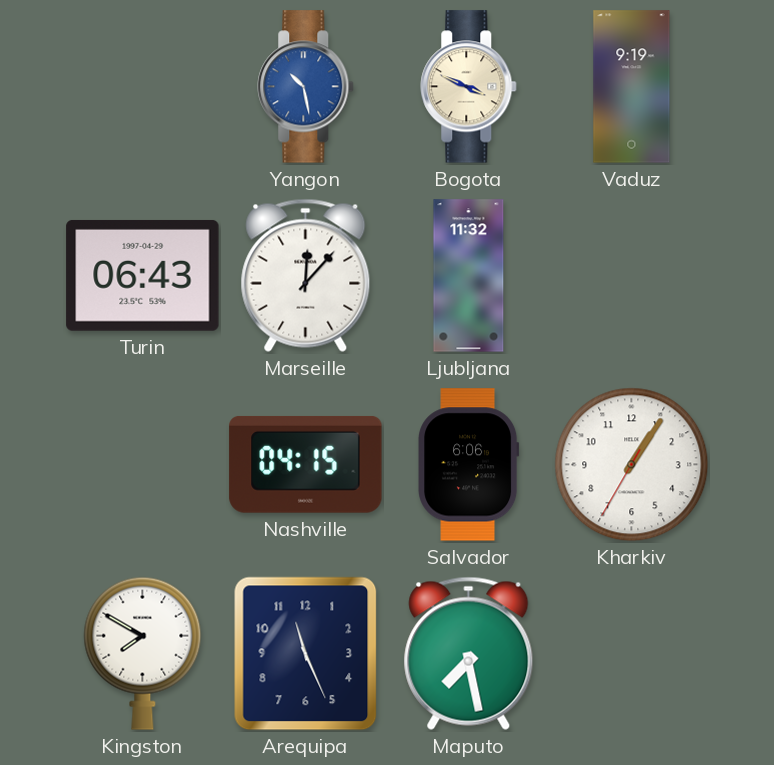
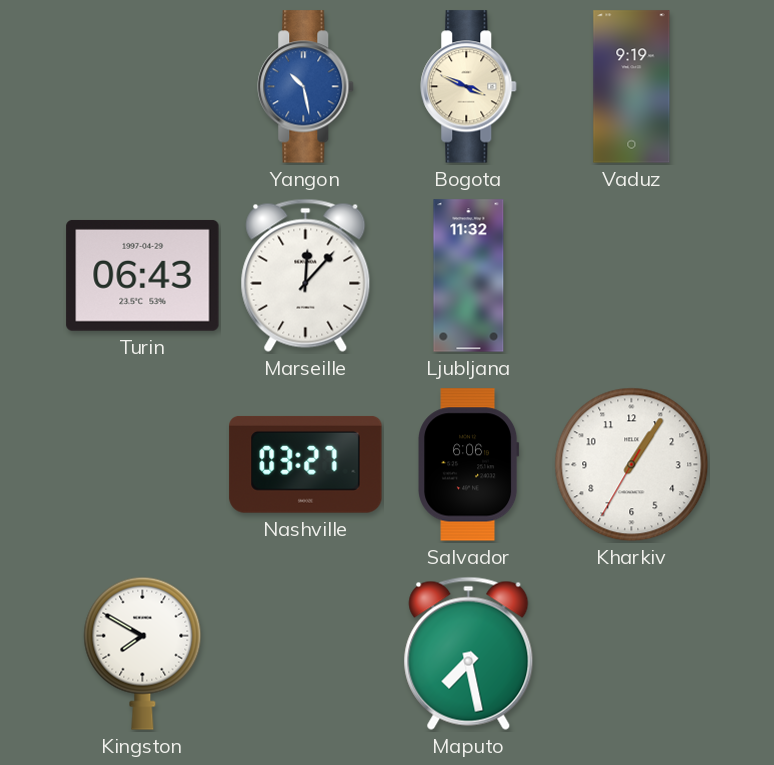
Nashville: 04:15 -> 03:27 (306, 464)
Arequipa: 11:26 -> none (306, 654)
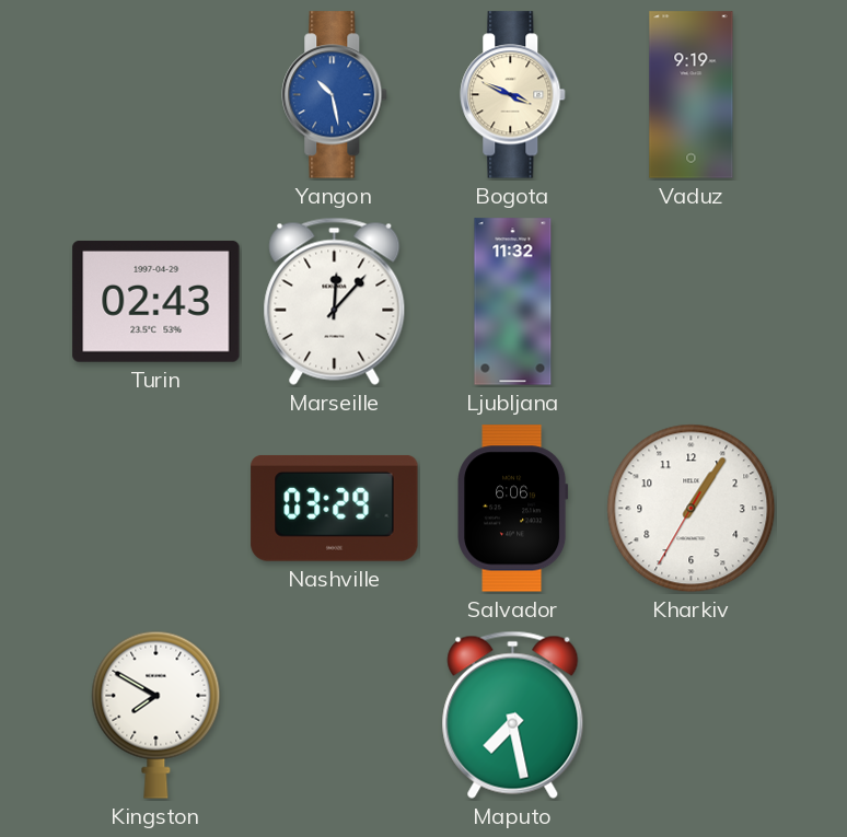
Turin: 06:43 -> 02:43 (156, 301)
Nashville: 03:27 -> 03:29 (335, 508)
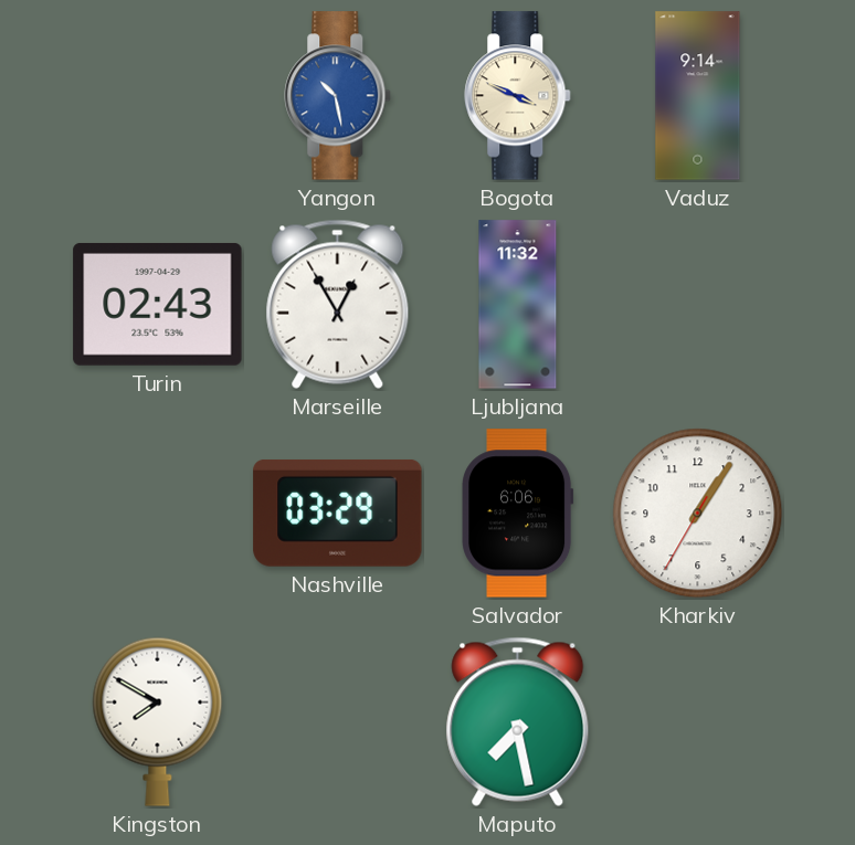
Vaduz: 9:19 -> 9:14 (698, 96)
Marseille: 12:07 -> 12:55 (338, 304)
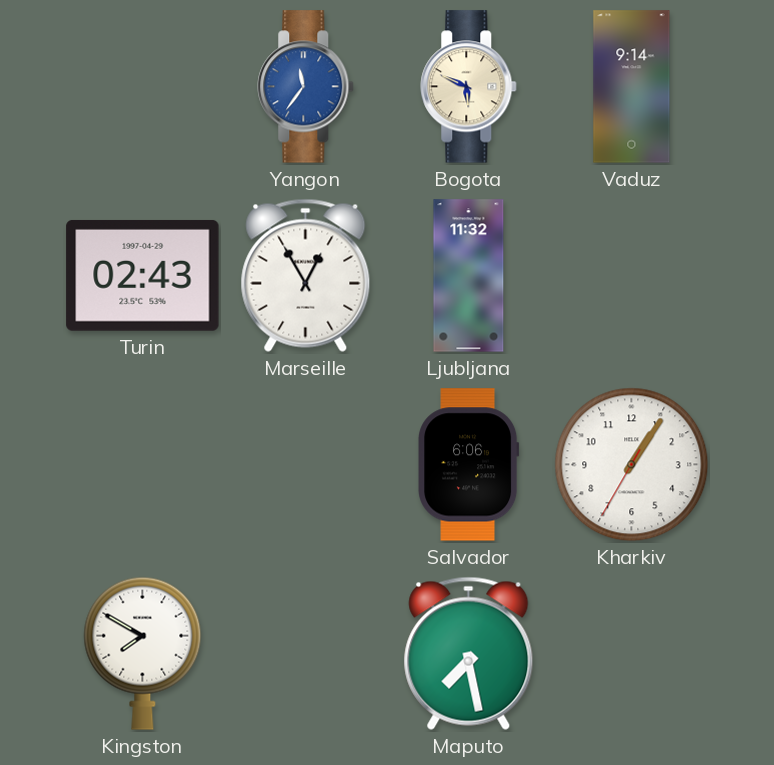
Yangon: 10:28 -> 11:36 (306, 87)
Bogota: 3:49 -> 5:49 (469, 87)
Nashville: 03:29 -> none (338, 513)
